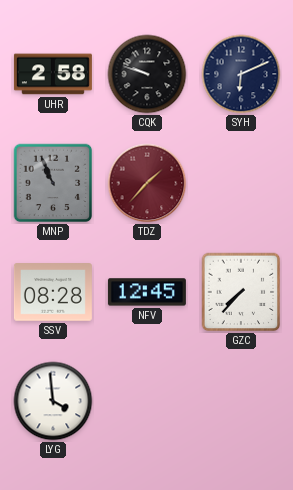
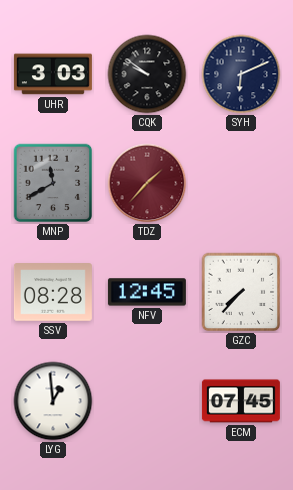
UHR: 2:58 -> 3:03 (53, 74)
CQK: 9:48 -> 9:51 (147, 74)
MNP: 10:56 -> 11:40 (53, 183)
LYG: 3:59 -> 12:59 (53, 401)
ECM: none -> 07:45 (241, 401)
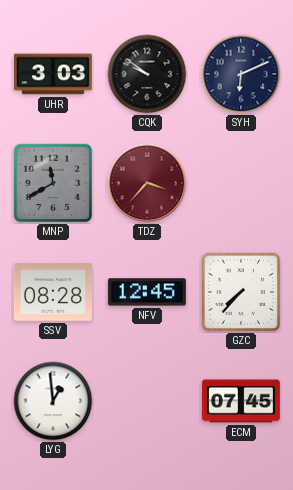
TDZ: 1:37 -> 3:37 (147, 183)
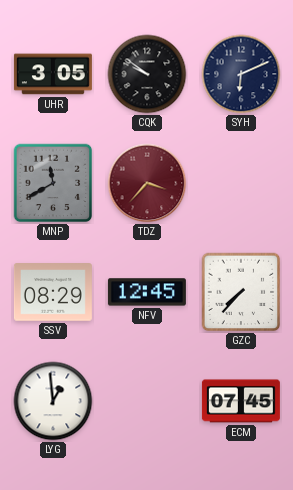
UHR: 3:03 -> 3:05 (53, 74)
SSV: 08:28 -> 08:29 (53, 292)
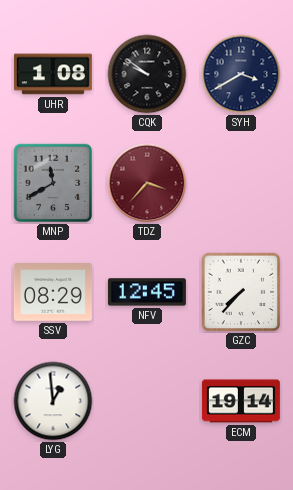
UHR: 3:05 -> 1:08 (53, 74)
SYH: 6:11 -> 3:40 (241, 74)
ECM: 07:45 -> 19:14 (241, 401)
